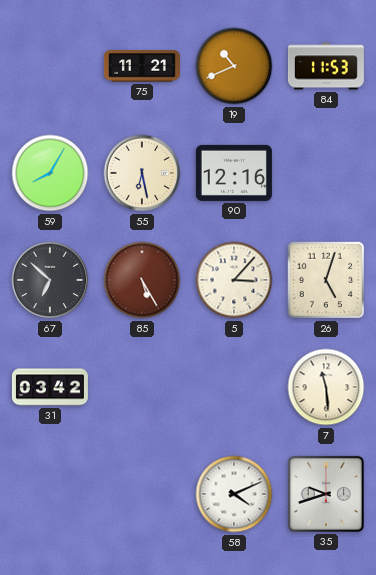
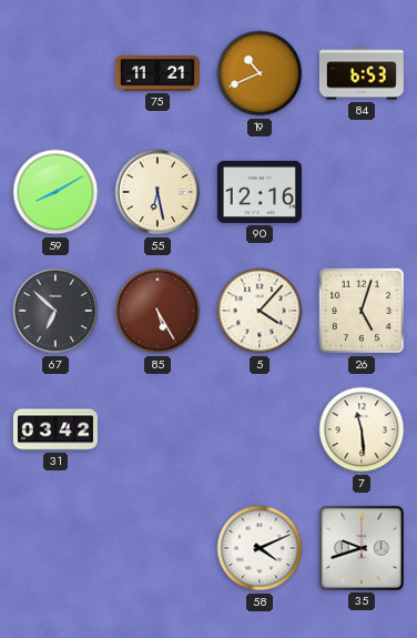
84: 11:53 -> 6:53 (362, 73)
59: 8:05 -> 8:10 (55, 192)
5: 3:07 -> 4:07 (260, 311)
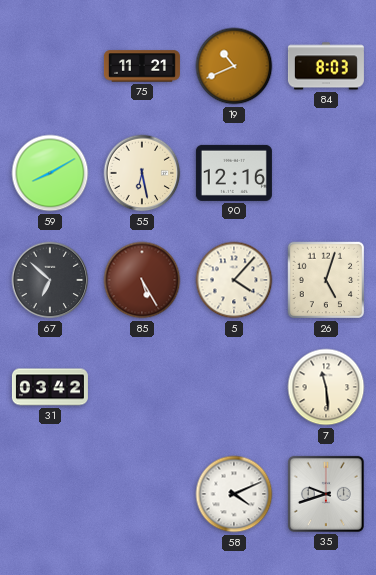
84: 6:53 -> 8:03 (326, 66)
